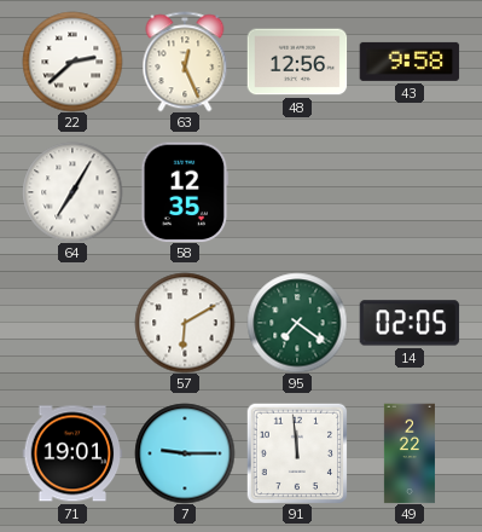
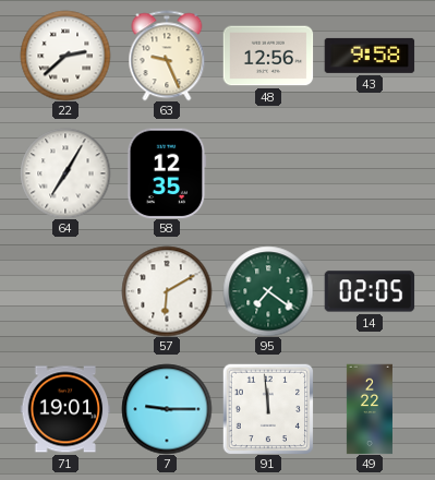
63: 12:26 -> 9:26 (167, 56)
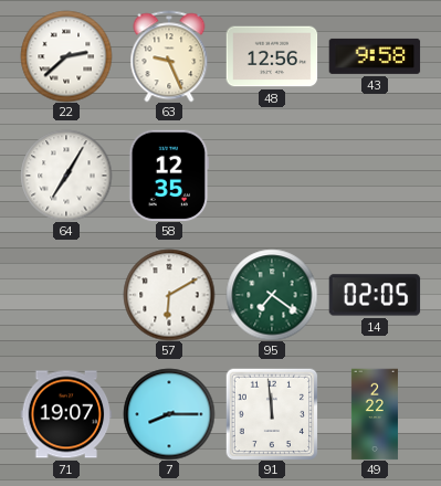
71: 19:01 -> 19:07 (66, 414)
7: 9:15 -> 8:15 (169, 414)
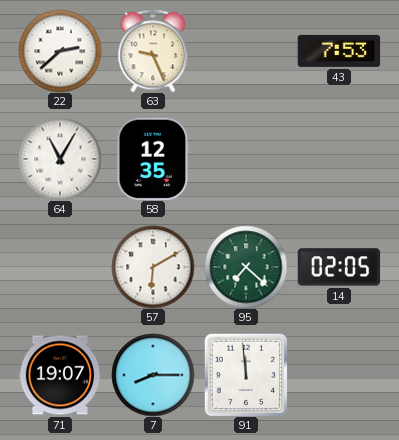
48: 12:56 -> none (272, 56)
43: 9:58 -> 7:53 (339, 51)
64: 7:05 -> 11:05 (60, 159)
95: 7:21 -> 7:22 (246, 267)
49: 2:22 -> none (375, 414)
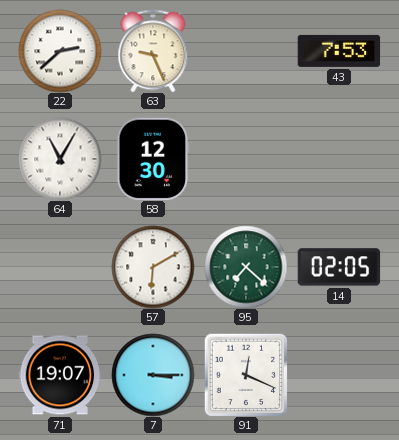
58: 12:35 -> 12:30 (153, 159)
7: 8:15 -> 3:15 (153, 375)
91: 11:59 -> 12:19 (246, 375)
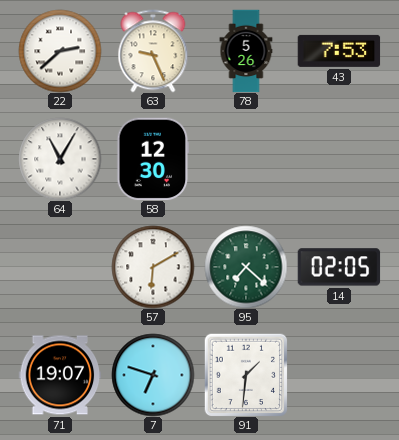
78: none -> 5:26 (246, 51)
7: 3:15 -> 6:48 (153, 375)
91: 12:19 -> 1:31 (246, 375)
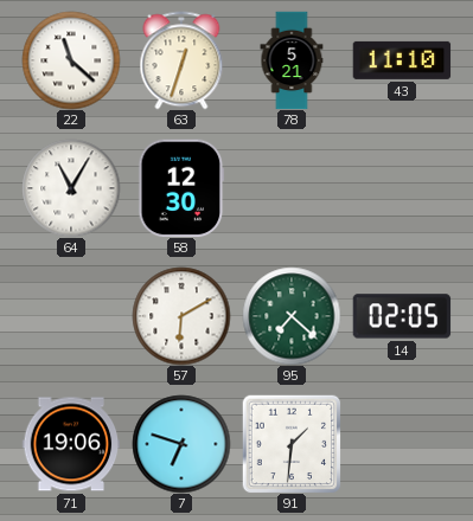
22: 2:38 -> 11:22 (71, 60)
63: 9:26 -> 12:33 (181, 60)
78: 5:26 -> 5:21 (292, 60)
43: 7:53 -> 11:10 (402, 60)
71: 19:07 -> 19:06 (71, 444)
